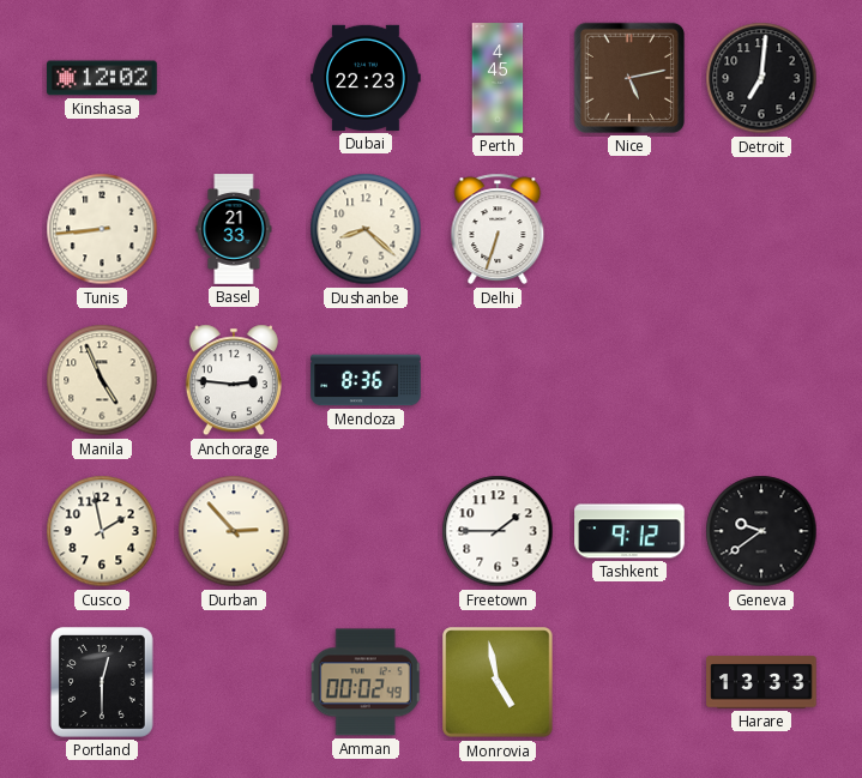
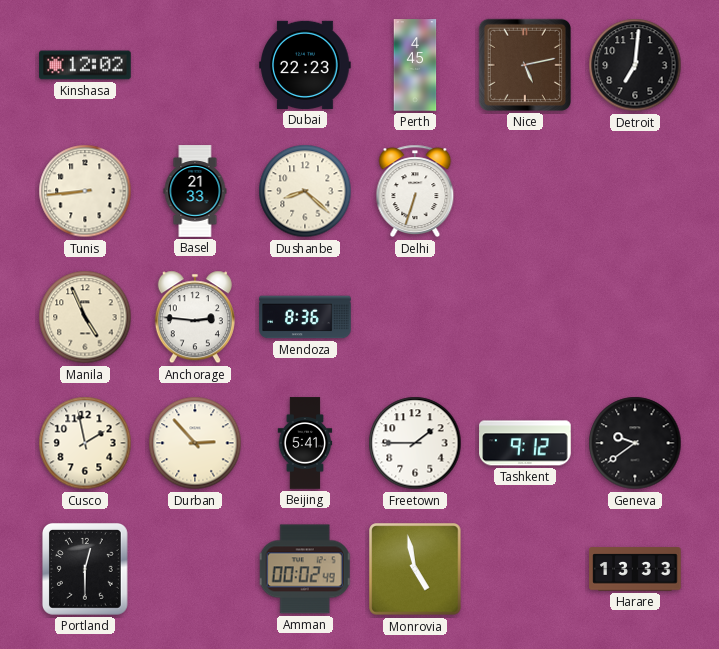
Beijing: none -> 5:41 (305, 443)
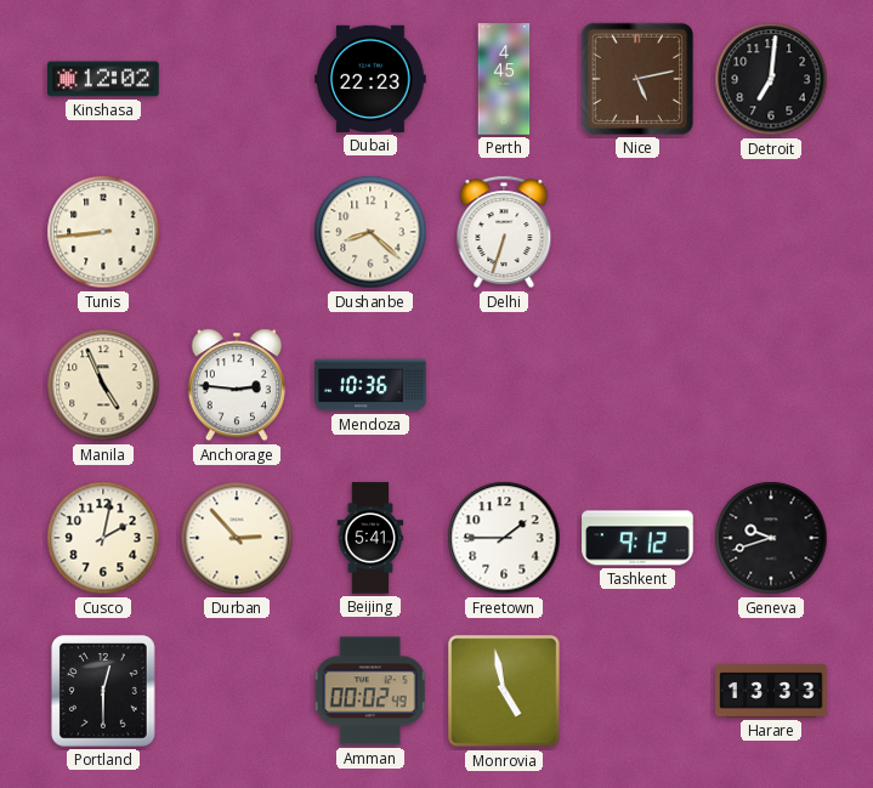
Basel: 21:33 -> none (195, 191)
Mendoza: 8:36 -> 10:36 (370, 385)
Cusco: 1:58 -> 2:02 (103, 538)
Geneva: 9:39 -> 9:42 (771, 538)
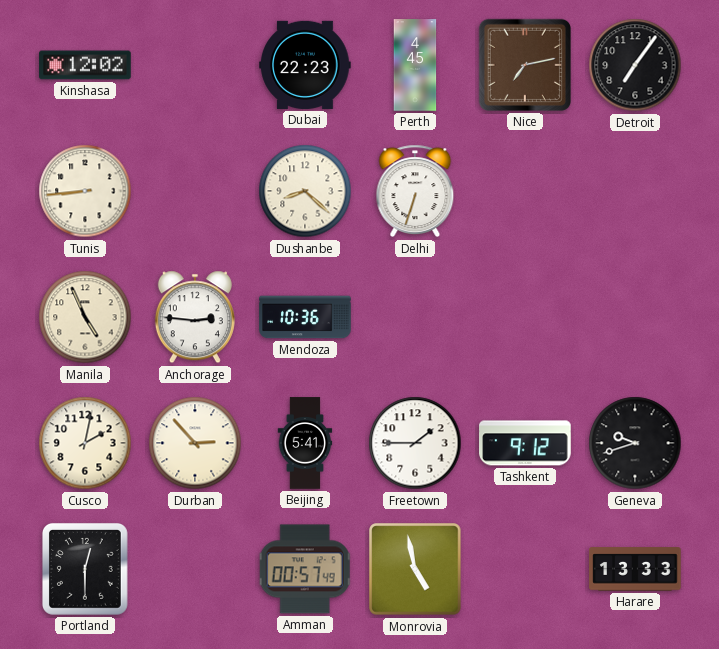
Nice: 5:13 -> 7:13 (525, 65)
Detroit: 7:01 -> 7:06 (635, 65)
Amman: 00:02 -> 00:57 (305, 569)
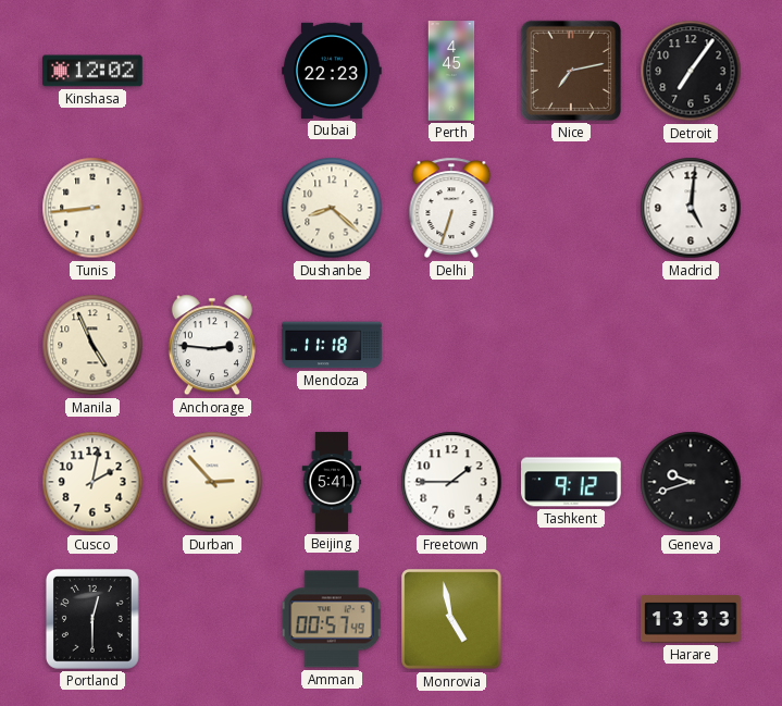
Madrid: none -> 5:01 (691, 208)
Mendoza: 10:36 -> 11:18 (332, 345)
